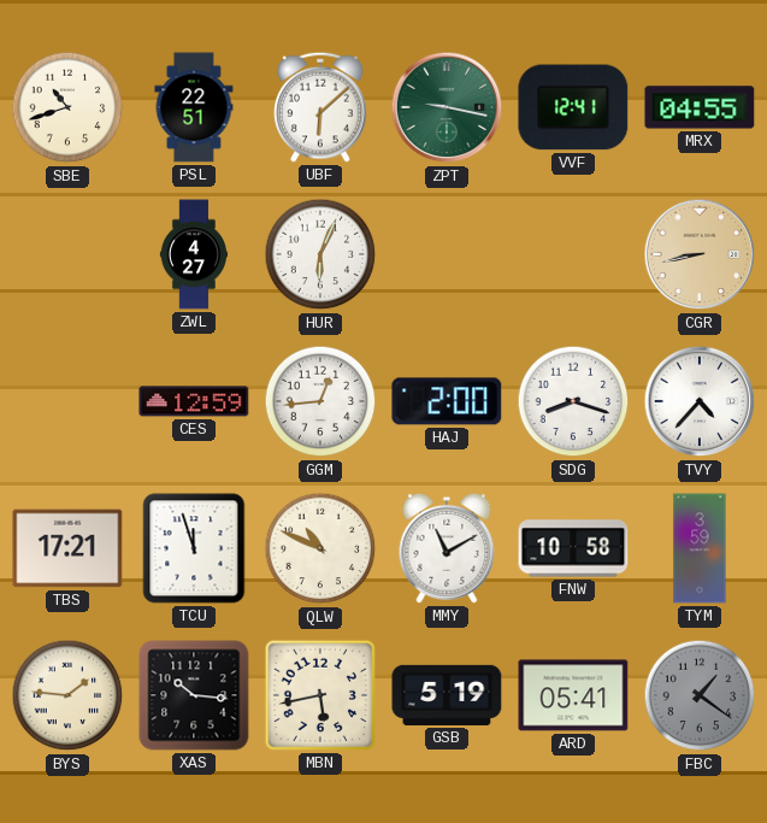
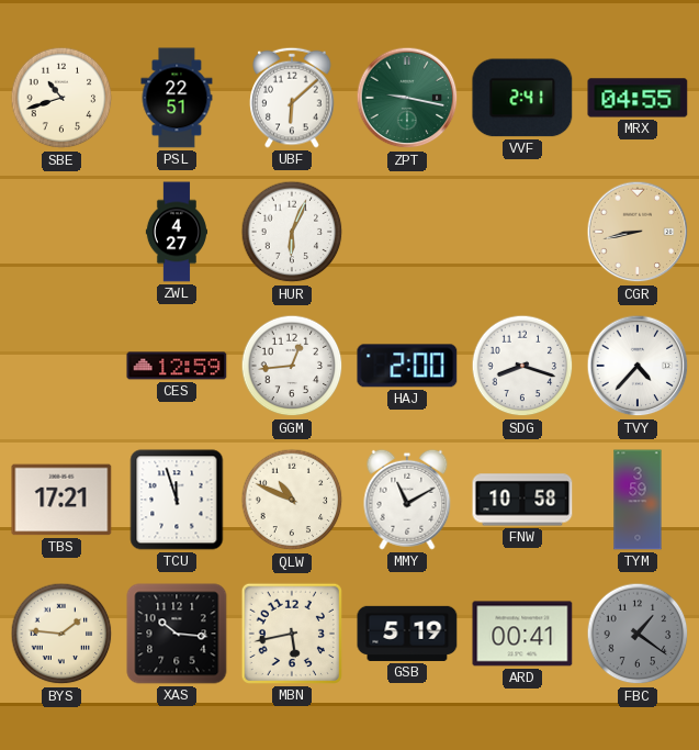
VVF: 12:41 -> 2:41 (522, 98)
ARD: 05:41 -> 00:41 (522, 634)
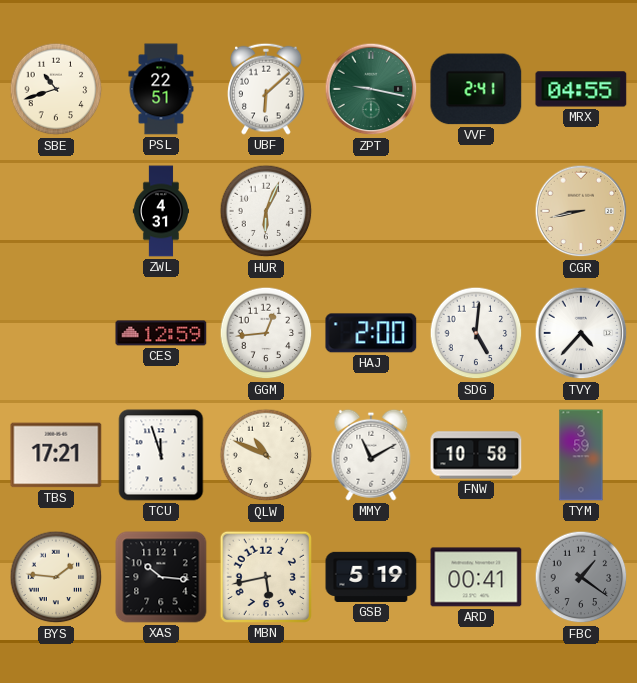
ZWL: 4:27 -> 4:31 (160, 211)
SDG: 8:18 -> 5:01 (476, 333)
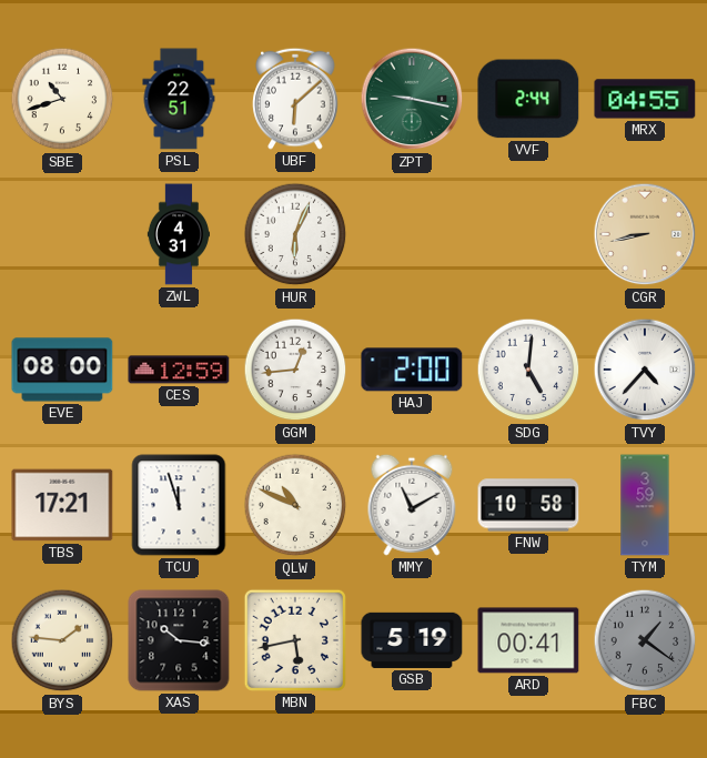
VVF: 2:41 -> 2:44 (528, 99)
EVE: none -> 08:00 (62, 370)
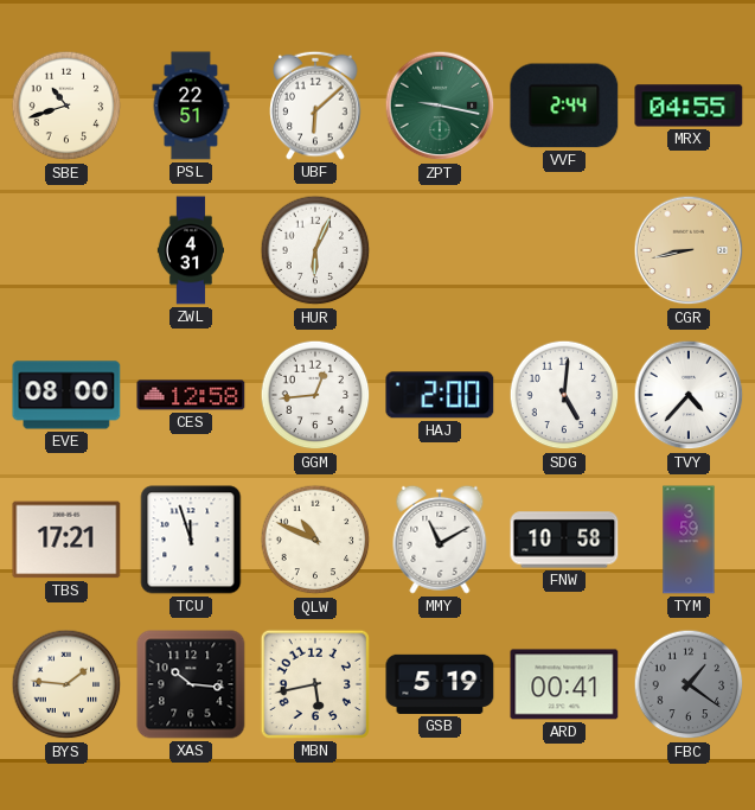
CES: 12:59 -> 12:58 (191, 395)
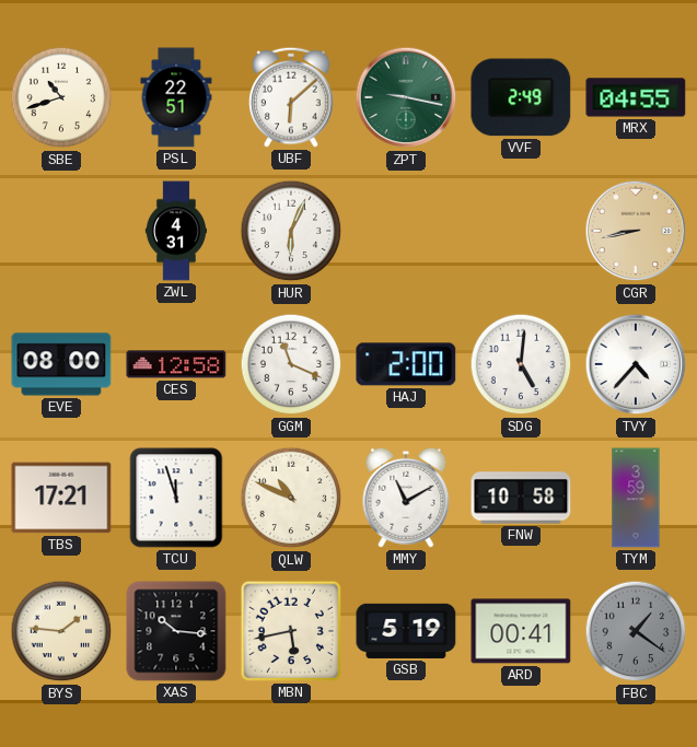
VVF: 2:44 -> 2:49 (521, 97)
GGM: 12:44 -> 11:19 (291, 364)
